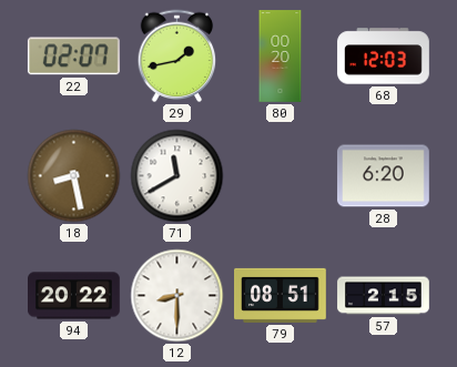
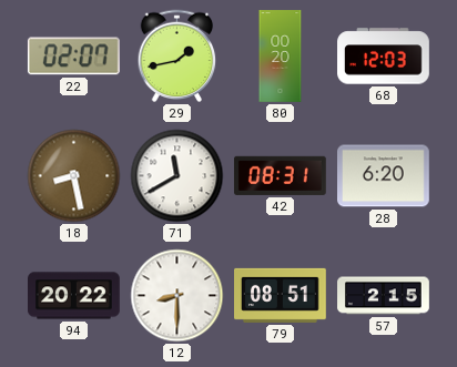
42: none -> 08:31 (280, 175)
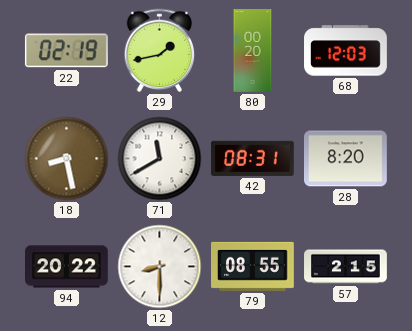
22: 02:07 -> 02:19 (66, 51)
28: 6:20 -> 8:20 (346, 159)
79: 08:51 -> 08:55 (253, 266)
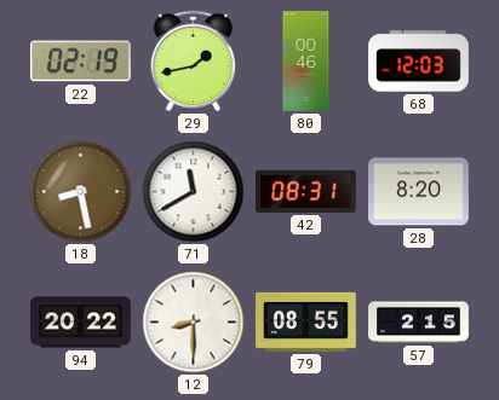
80: 00:20 -> 00:46 (306, 62)
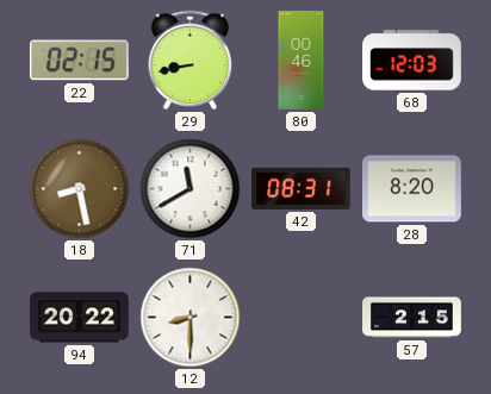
22: 02:19 -> 02:15 (79, 61)
29: 1:43 -> 8:43 (191, 61)
79: 08:55 -> none (306, 321)
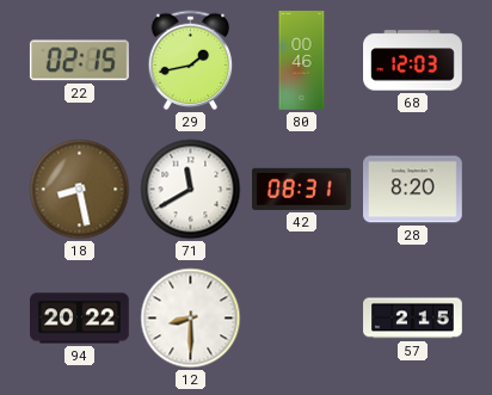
29: 8:43 -> 1:43 (191, 61)
